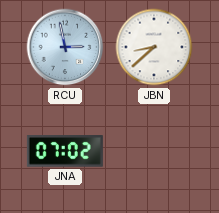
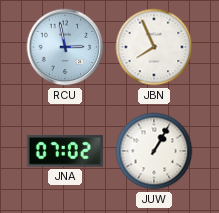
JBN: 8:38 -> 7:56 (154, 47)
JUW: none -> 1:05 (154, 151)
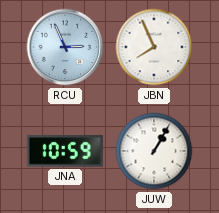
RCU: 2:58 -> 2:56 (65, 47)
JNA: 07:02 -> 10:59 (65, 151)
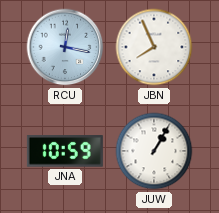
RCU: 2:56 -> 12:17 (65, 47)
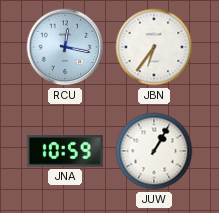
JBN: 7:56 -> 6:36 (154, 47)
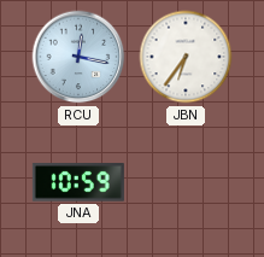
JUW: 1:05 -> none (154, 151)
